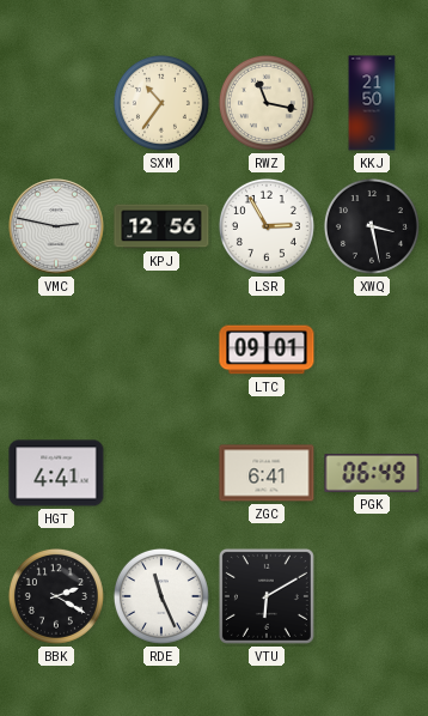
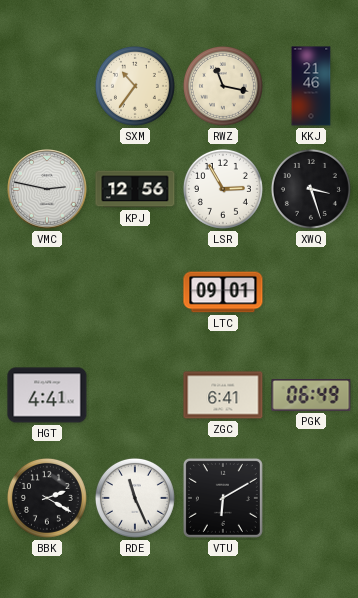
KKJ: 21:50 -> 21:46 (311, 86)
XWQ: 3:28 -> 3:27 (311, 189)
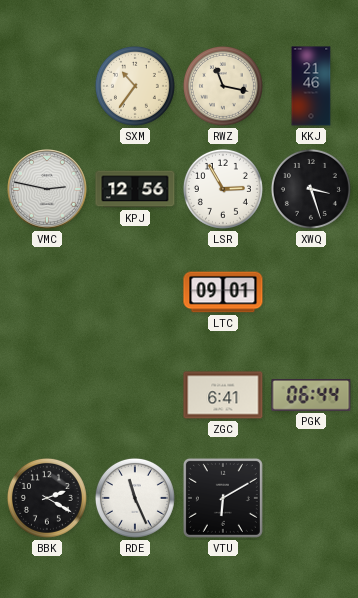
HGT: 4:41 -> none (47, 395)
PGK: 06:49 -> 06:44 (311, 396)
